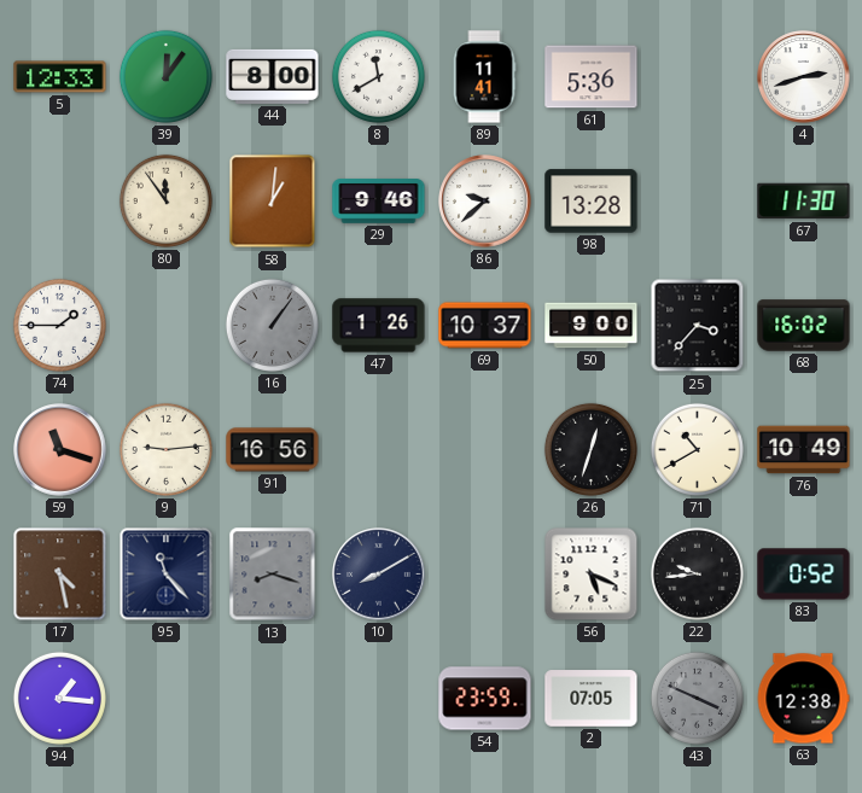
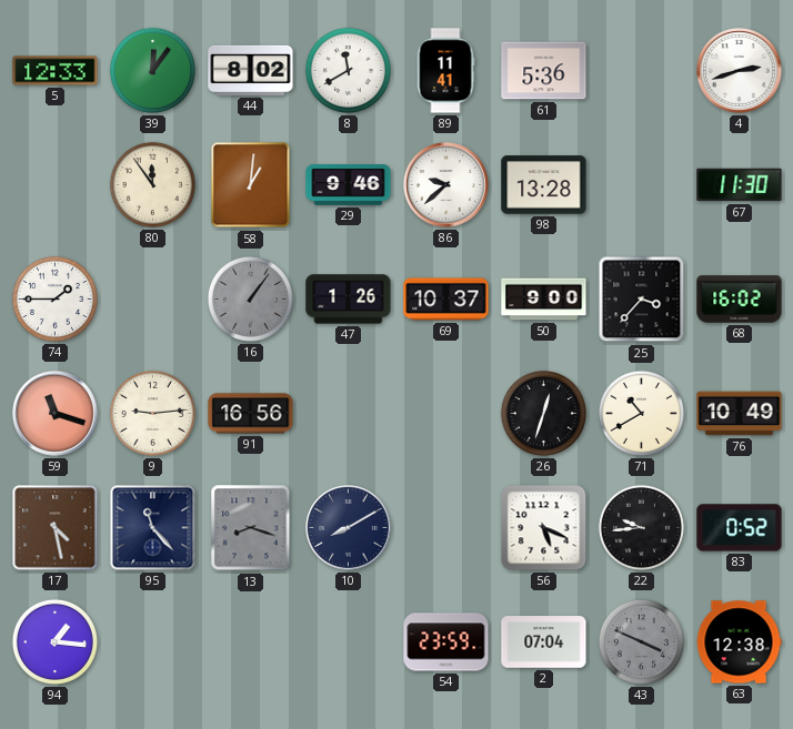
44: 8:00 -> 8:02 (251, 70)
2: 07:05 -> 07:04 (544, 642)
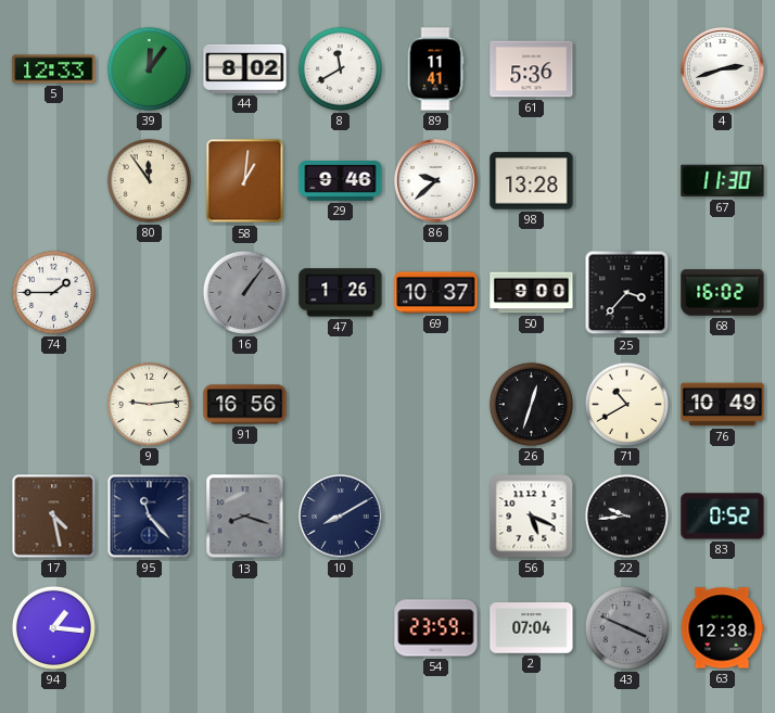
59: 11:18 -> none (56, 414)
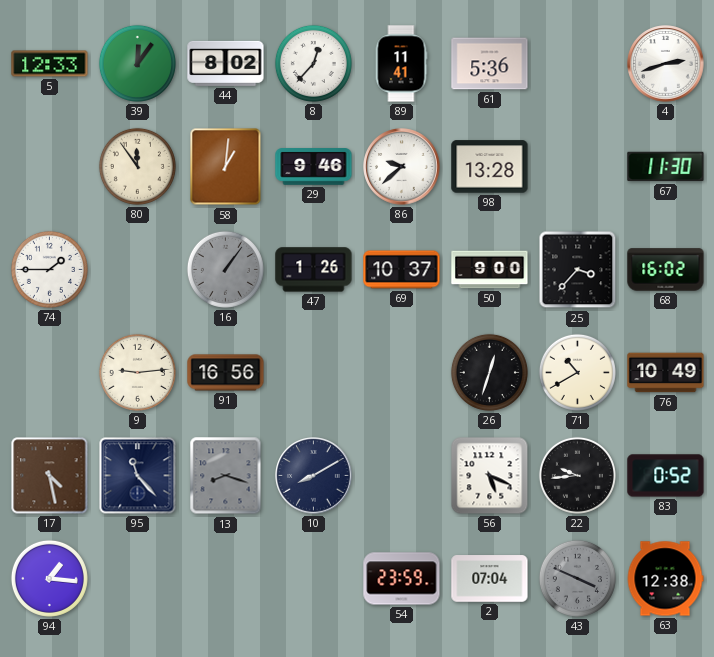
8: 11:40 -> 12:37 (313, 63)
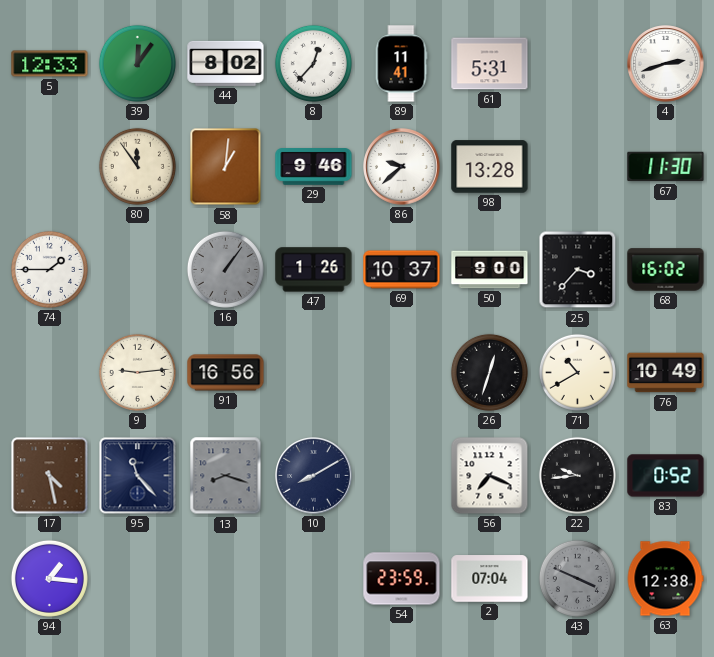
61: 5:36 -> 5:31 (490, 64)
56: 5:19 -> 7:19 (490, 476)
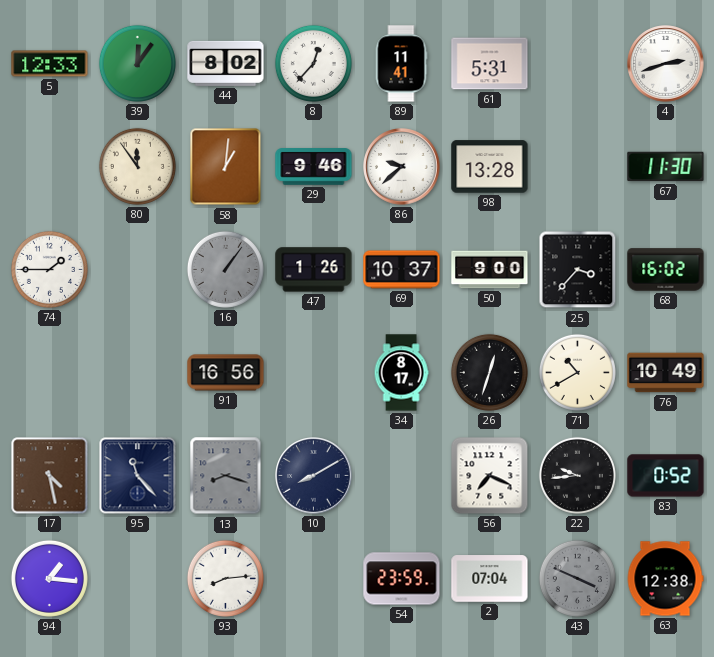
9: 9:14 -> none (137, 372)
34: none -> 8:17 (401, 373)
93: none -> 8:14 (225, 578)
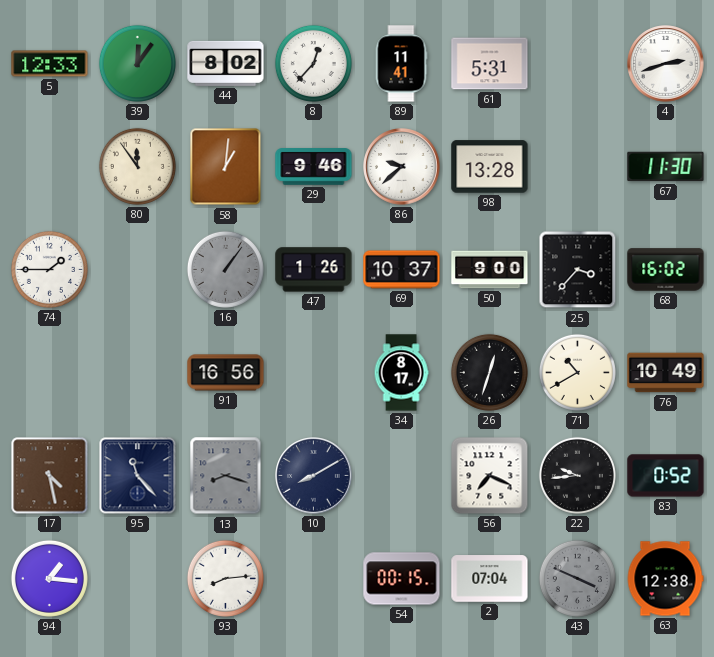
54: 23:59 -> 00:15 (402, 579)
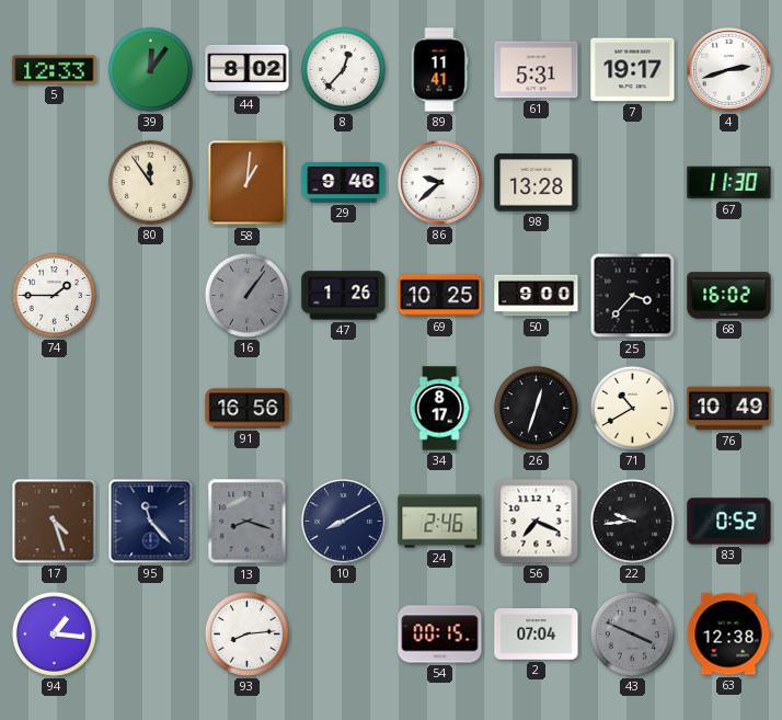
7: none -> 19:17 (633, 70)
69: 10:37 -> 10:25 (440, 296)
17: 4:28 -> 4:27 (55, 522)
24: none -> 2:46 (440, 522)
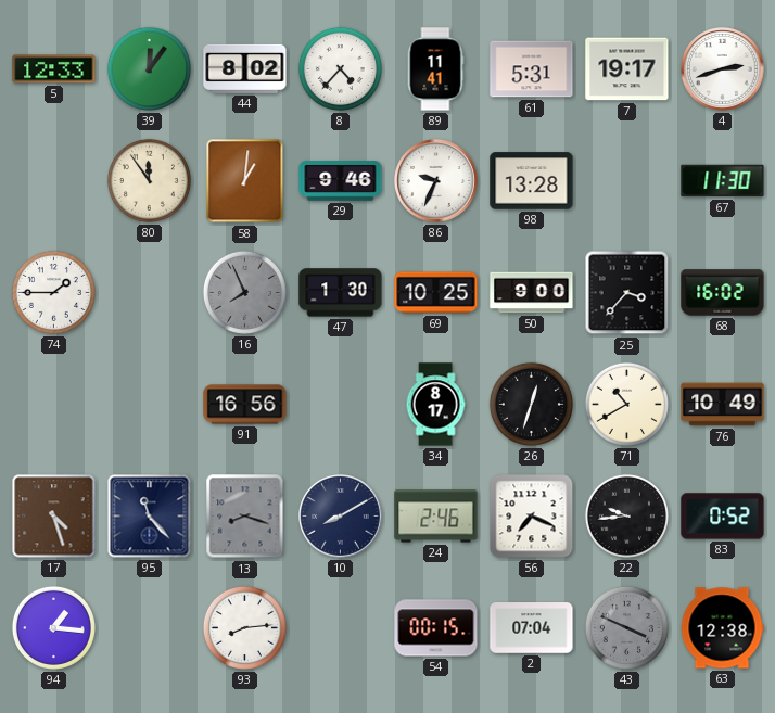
8: 12:37 -> 4:37 (340, 68)
86: 9:38 -> 9:34 (436, 181)
16: 1:06 -> 7:56 (244, 292)
47: 1:26 -> 1:30 (341, 293)
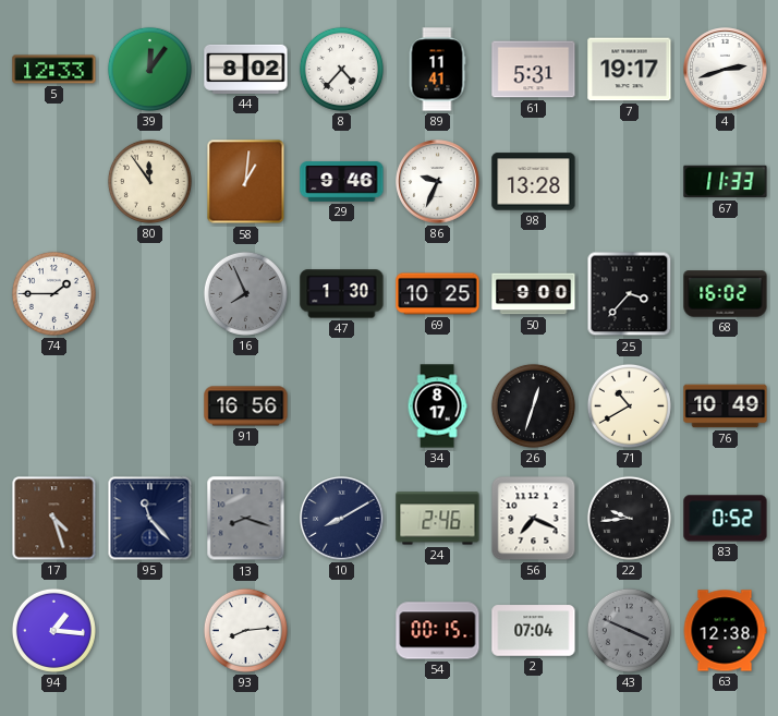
67: 11:30 -> 11:33 (726, 182)
